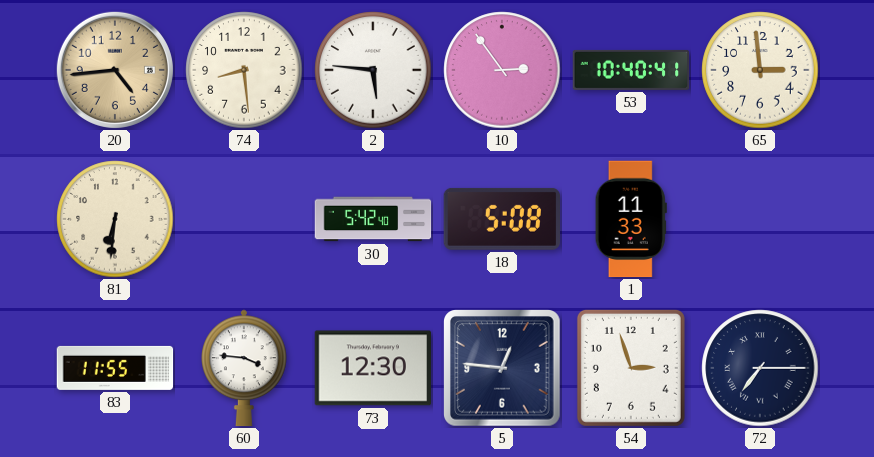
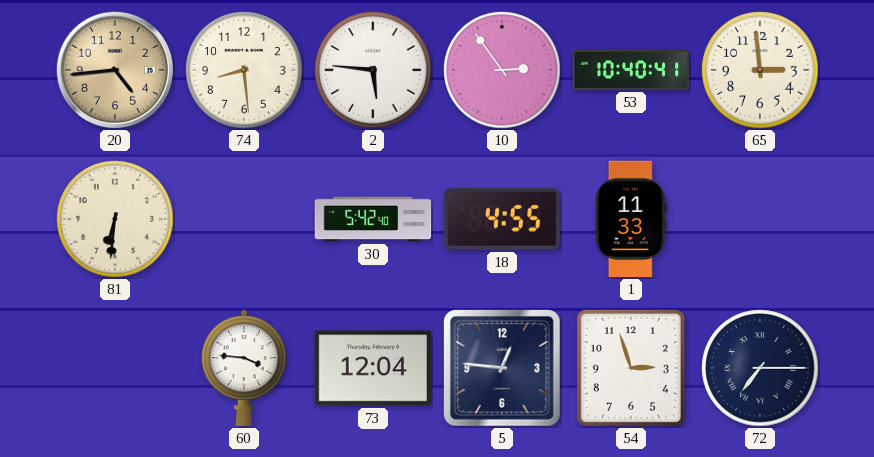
18: 5:08 -> 4:55 (501, 219)
83: 11:55 -> none (115, 368)
73: 12:30 -> 12:04 (373, 368)
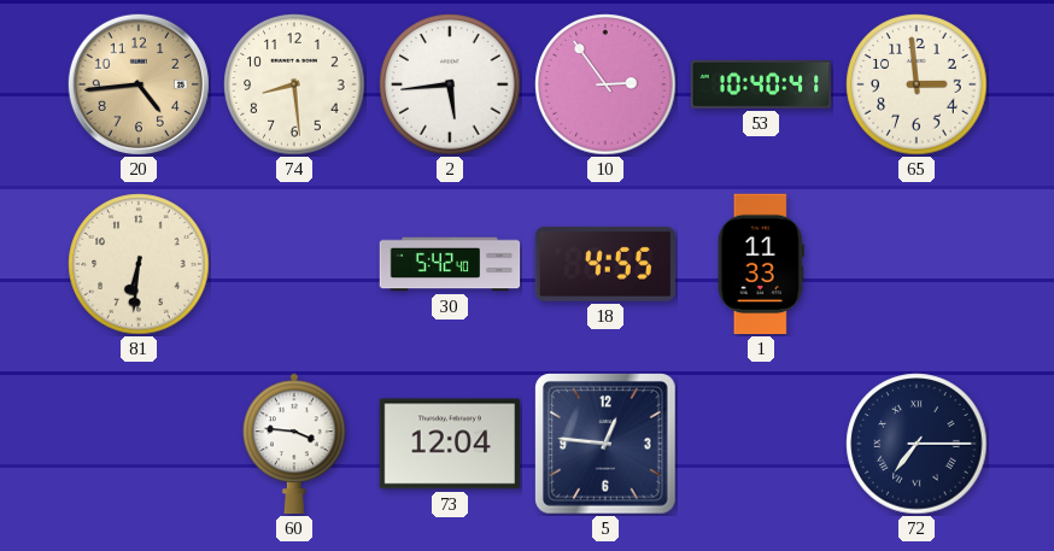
2: 5:46 -> 5:44 (450, 84)
54: 2:57 -> none (631, 368)
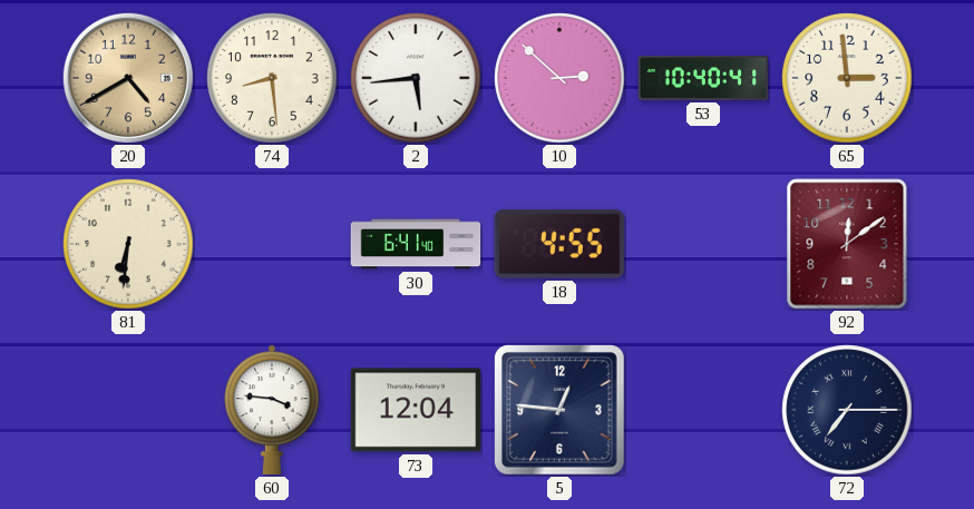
20: 4:44 -> 4:40 (128, 78)
10: 2:54 -> 2:52 (559, 78)
30: 5:42 -> 6:41 (416, 244)
1: 11:33 -> none (761, 264)
92: none -> 12:09 (847, 244)
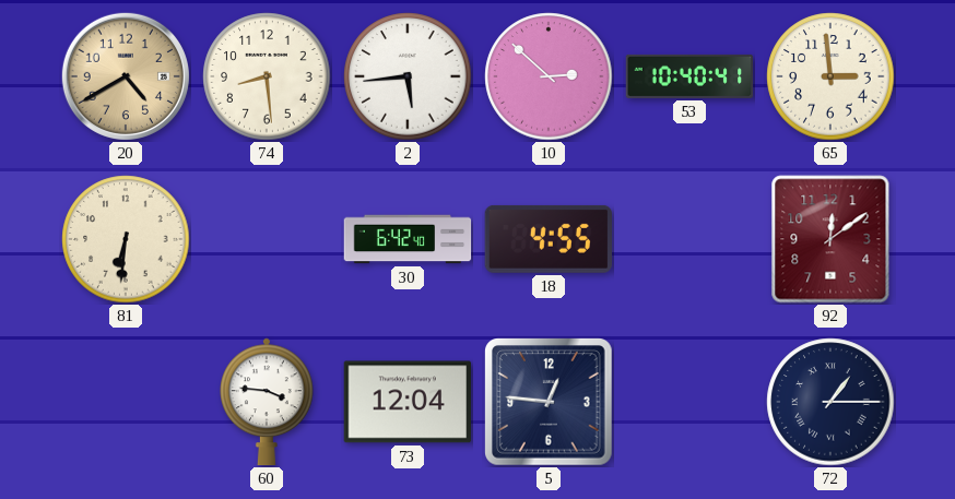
30: 6:41 -> 6:42 (408, 239)
72: 7:15 -> 1:15 (830, 402)
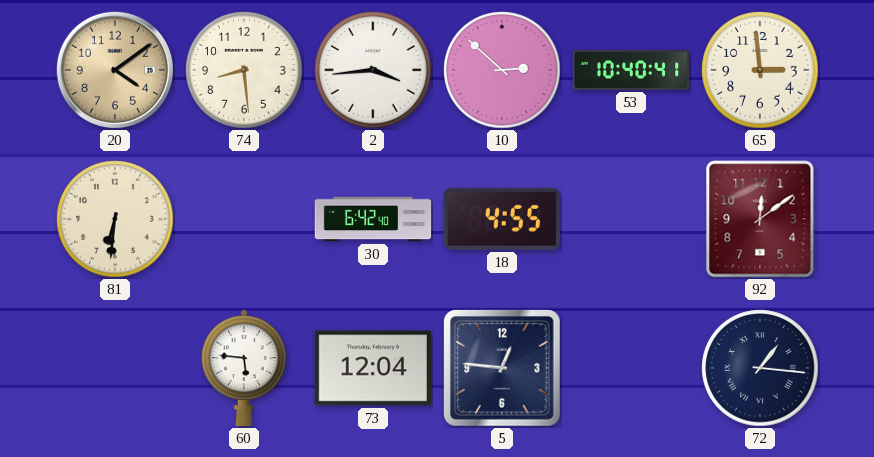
20: 4:40 -> 4:09 (115, 70)
2: 5:44 -> 3:44 (373, 70)
60: 3:46 -> 5:46 (245, 368)
72: 1:15 -> 1:16 (760, 368)
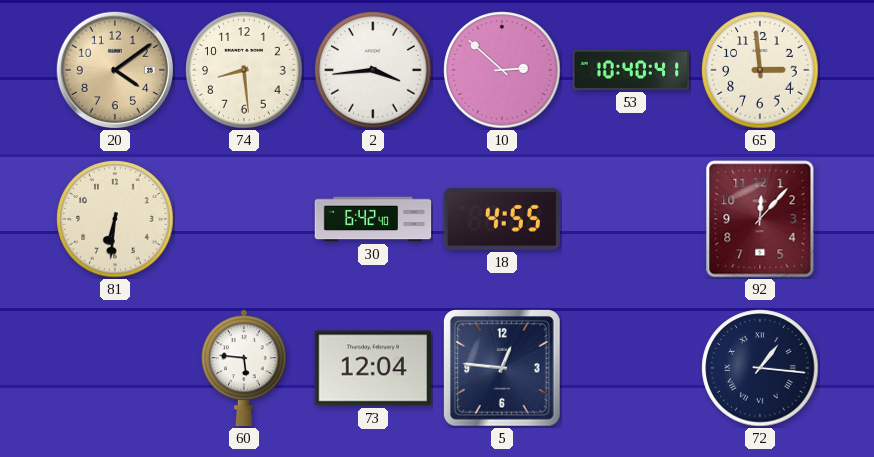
92: 12:09 -> 12:07 (760, 219)
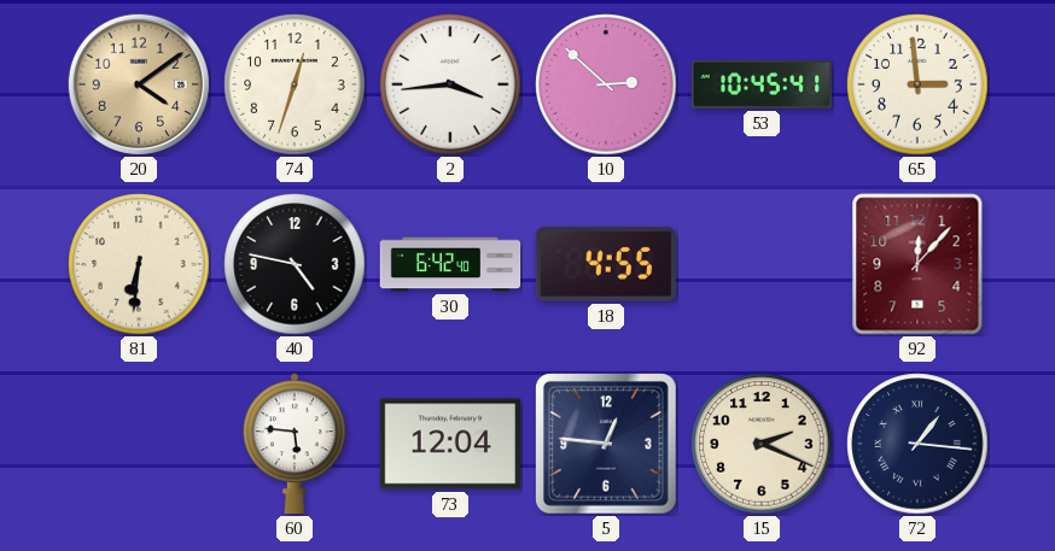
74: 8:29 -> 12:33 (295, 84)
53: 10:40 -> 10:45 (762, 84)
40: none -> 4:47 (295, 264)
15: none -> 2:19 (762, 444)
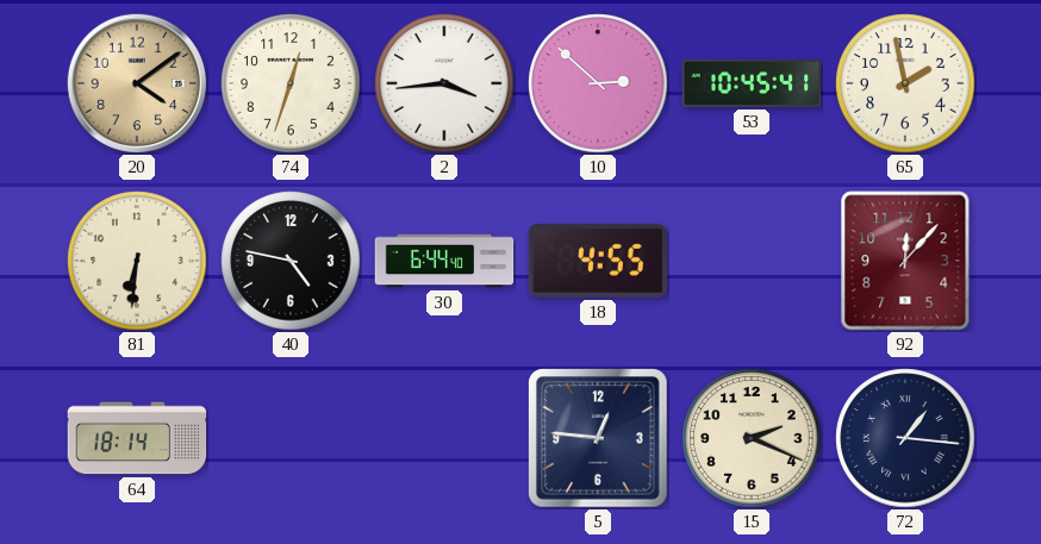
65: 2:59 -> 1:58 (905, 83)
30: 6:42 -> 6:44 (444, 261)
64: none -> 18:14 (137, 438)
60: 5:46 -> none (296, 444)
73: 12:04 -> none (450, 444)
